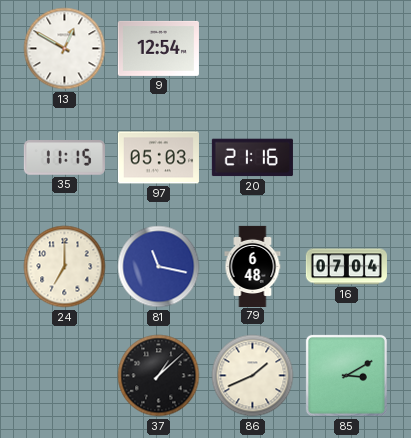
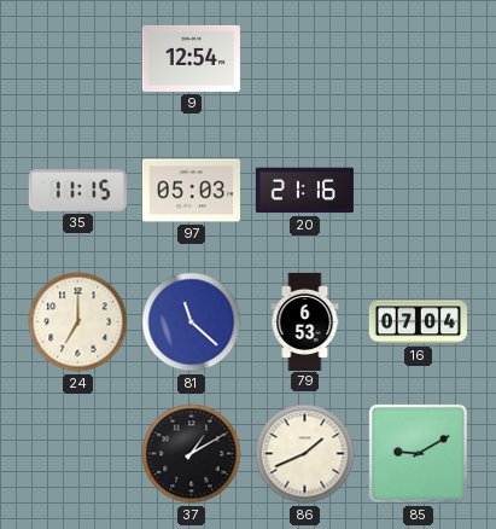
13: 12:50 -> none (65, 49)
81: 11:17 -> 11:22 (192, 322)
79: 6:48 -> 6:53 (305, 321)
37: 1:08 -> 1:10 (192, 454)
85: 3:10 -> 9:10 (418, 453)
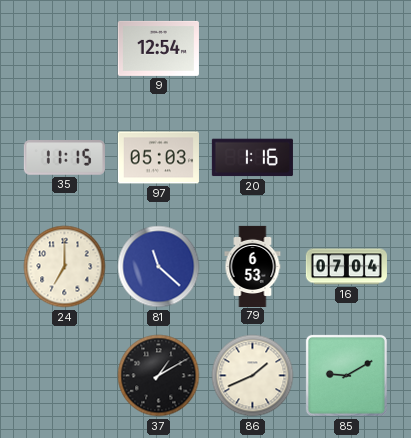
20: 21:16 -> 1:16 (252, 158)
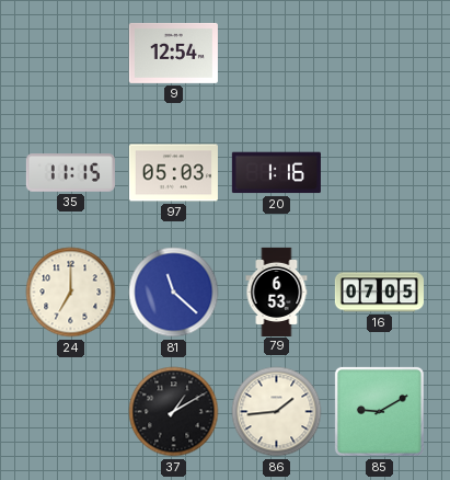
16: 07:04 -> 07:05 (379, 293)
86: 1:41 -> 1:44 (277, 412)
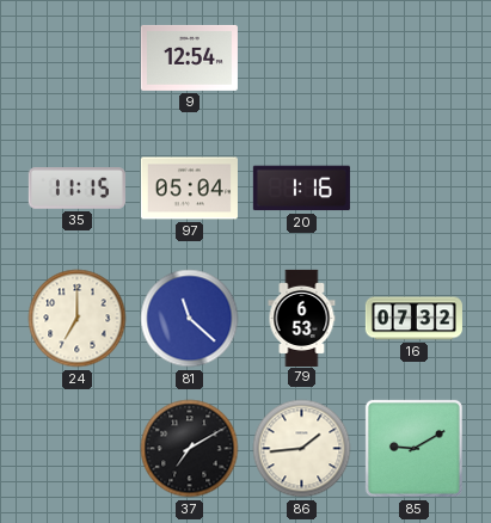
97: 05:03 -> 05:04 (189, 189)
16: 07:05 -> 07:32 (413, 319)
37: 1:10 -> 7:10 (190, 449)
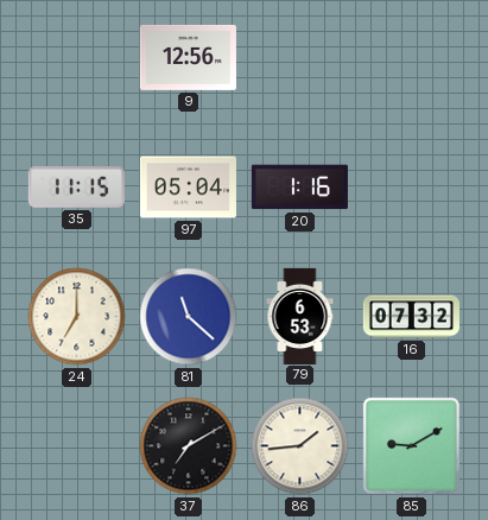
9: 12:54 -> 12:56 (188, 57)
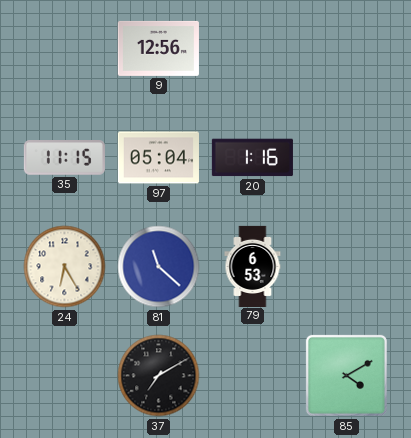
24: 7:00 -> 6:25 (65, 267)
16: 07:32 -> none (411, 317)
86: 1:44 -> none (300, 446)
85: 9:10 -> 4:10 (346, 375)
